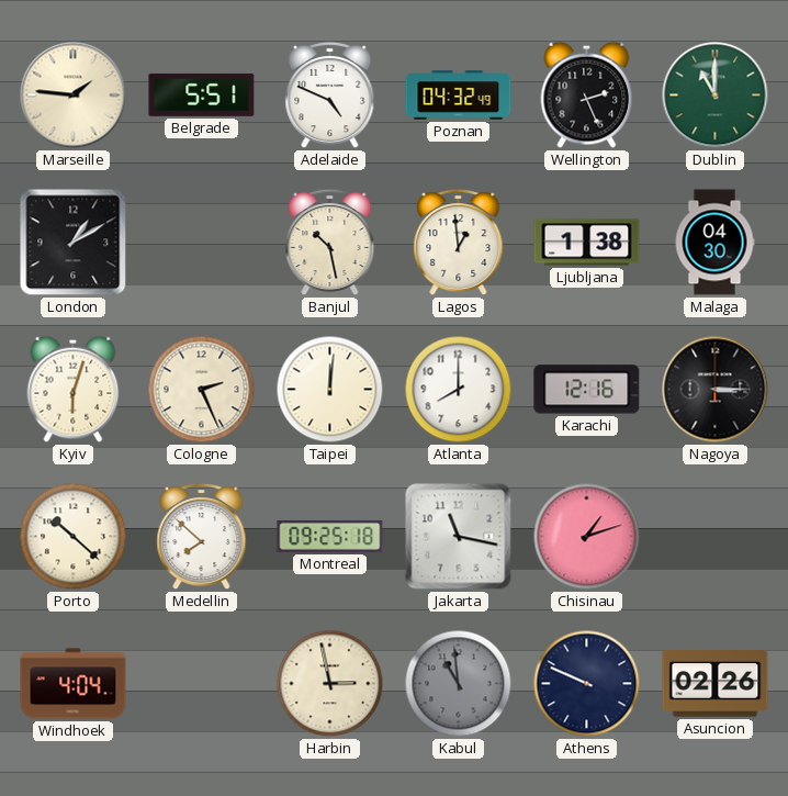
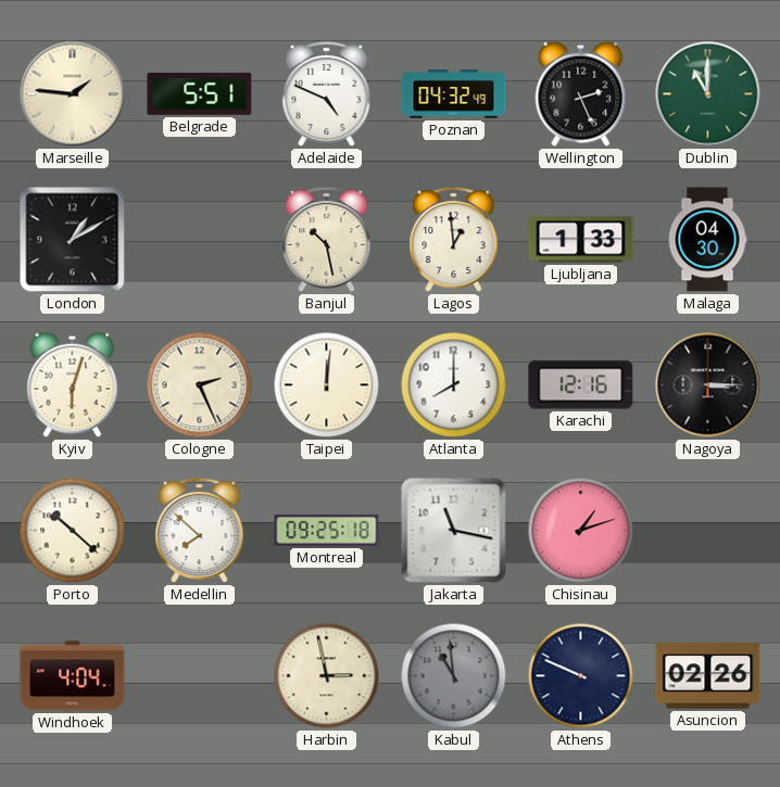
Ljubljana: 1:38 -> 1:33 (581, 240)
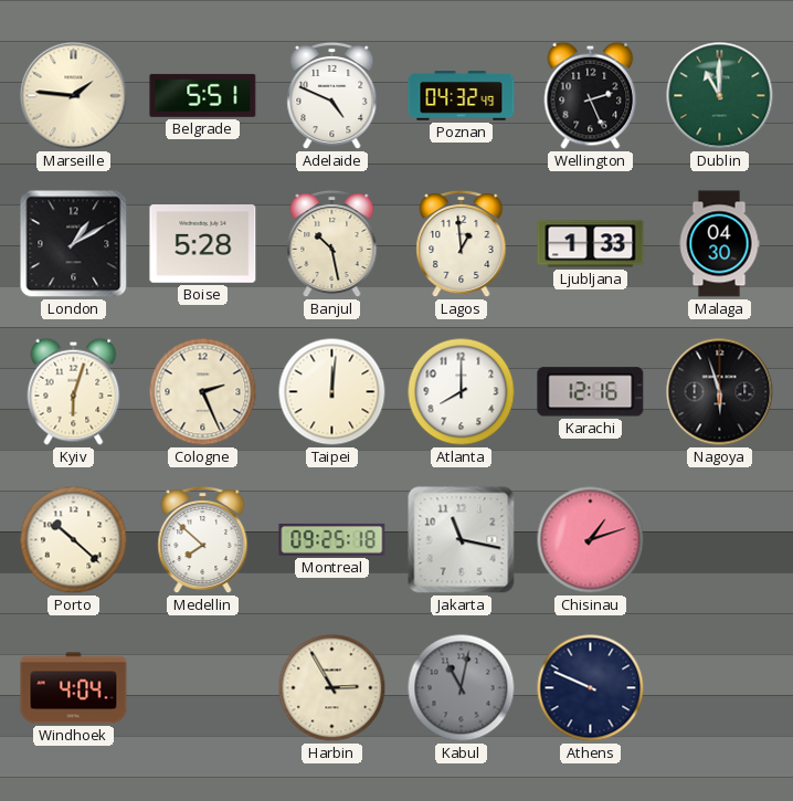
Boise: none -> 5:28 (203, 244)
Nagoya: 3:15 -> 5:57 (720, 392)
Harbin: 2:58 -> 2:55 (332, 688)
Kabul: 10:59 -> 11:02 (462, 688)
Asuncion: 02:26 -> none (708, 676)
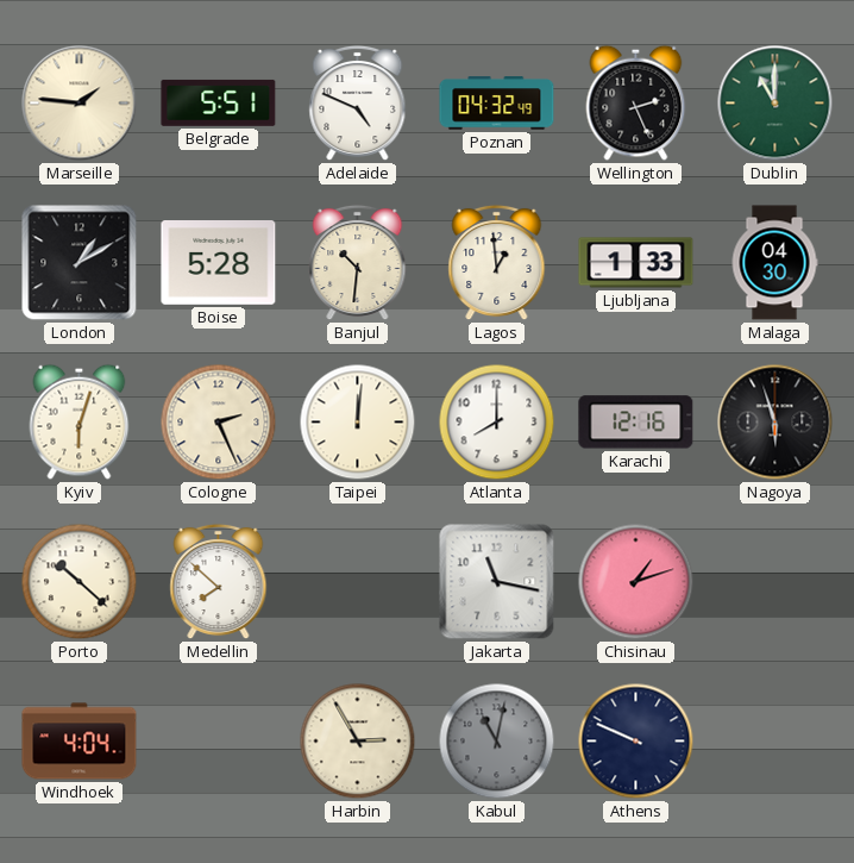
Banjul: 10:28 -> 10:31 (358, 263)
Montreal: 09:25 -> none (332, 539)
